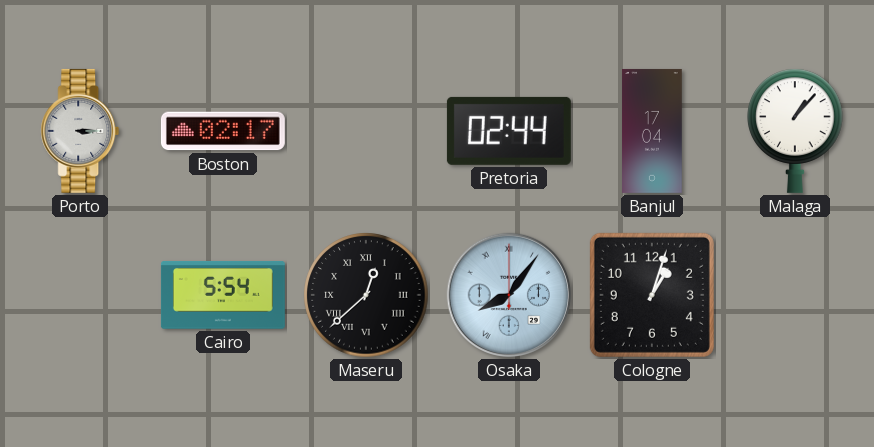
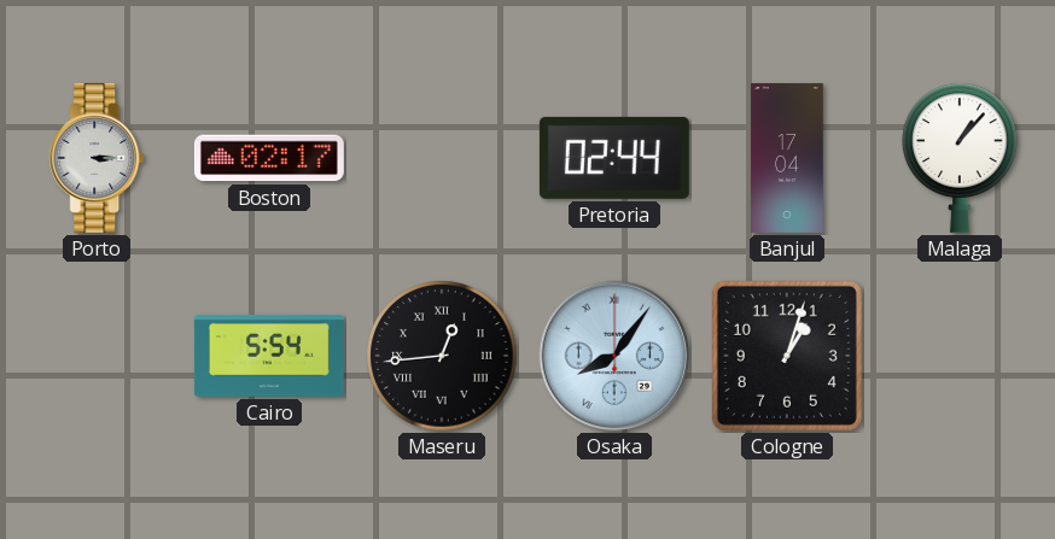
Maseru: 12:38 -> 12:44 (442, 356)
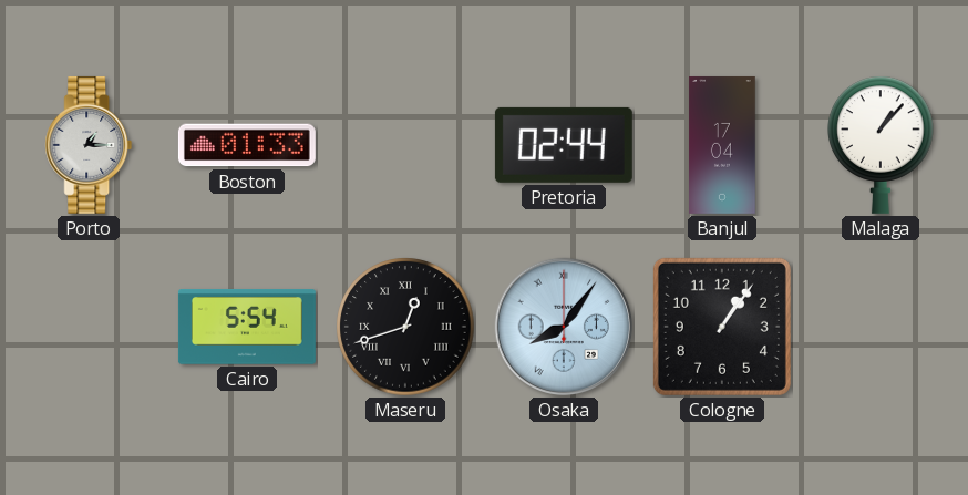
Porto: 3:15 -> 1:15 (89, 145)
Boston: 02:17 -> 01:33 (247, 145)
Maseru: 12:44 -> 12:42 (405, 327)
Cologne: 1:03 -> 1:06 (722, 327)
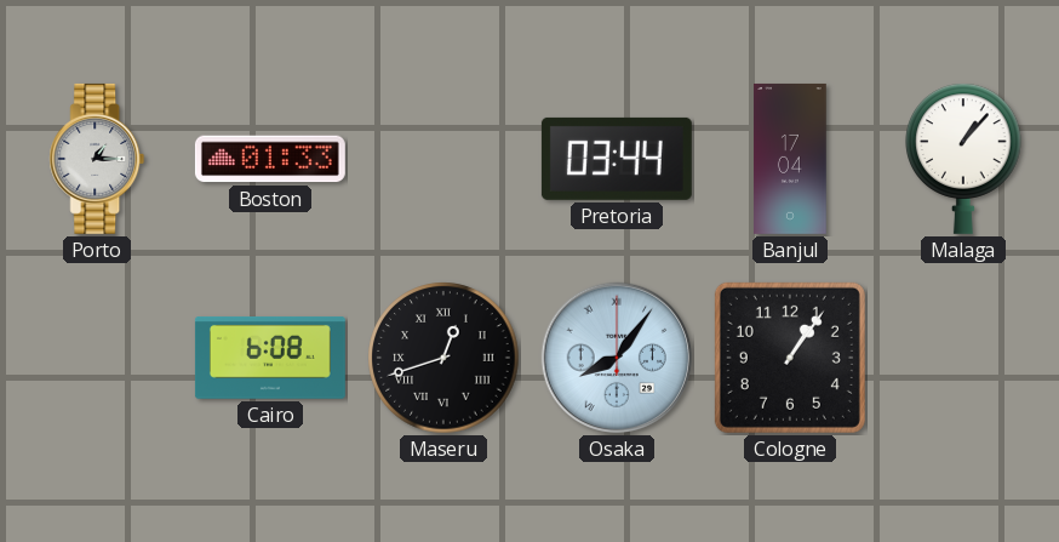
Pretoria: 02:44 -> 03:44 (617, 159)
Cairo: 5:54 -> 6:08 (270, 359)
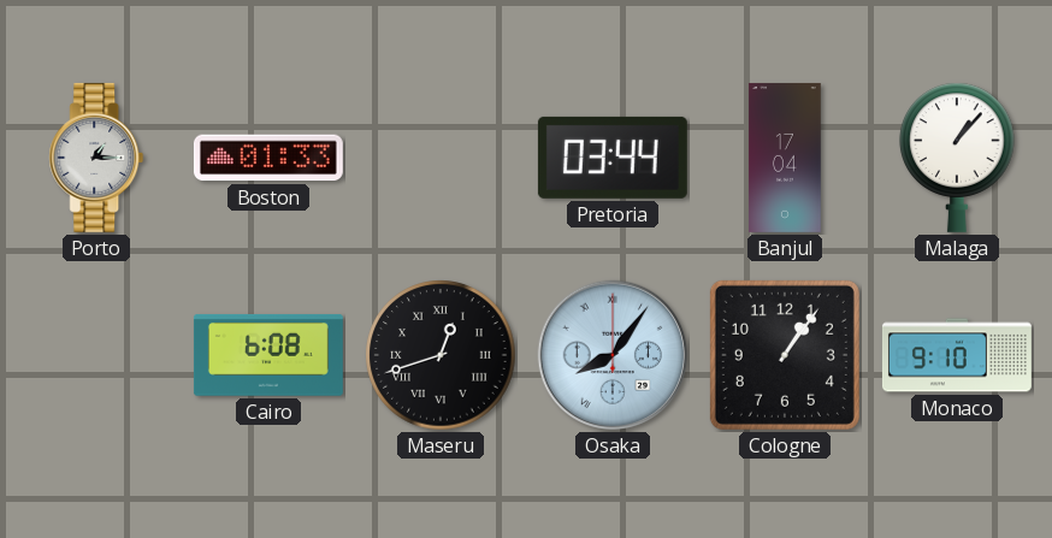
Monaco: none -> 9:10 (957, 355)
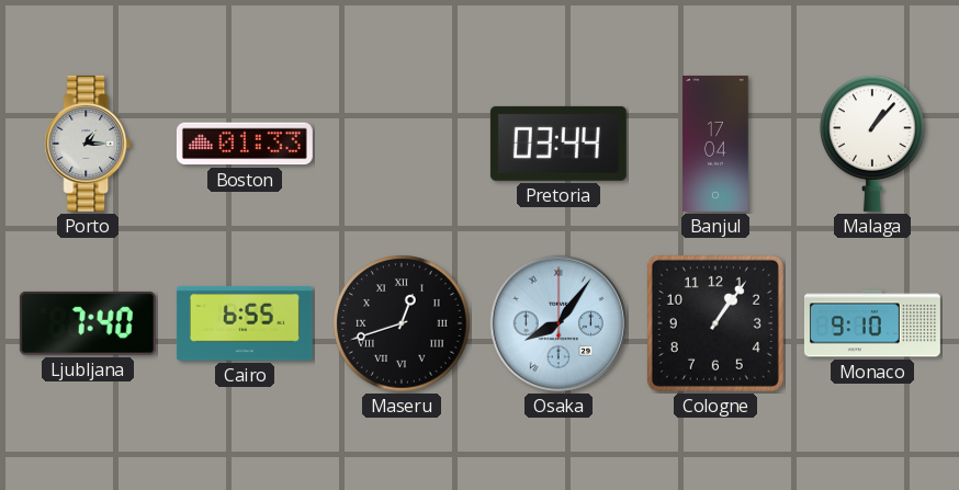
Ljubljana: none -> 7:40 (88, 323)
Cairo: 6:08 -> 6:55 (245, 324)
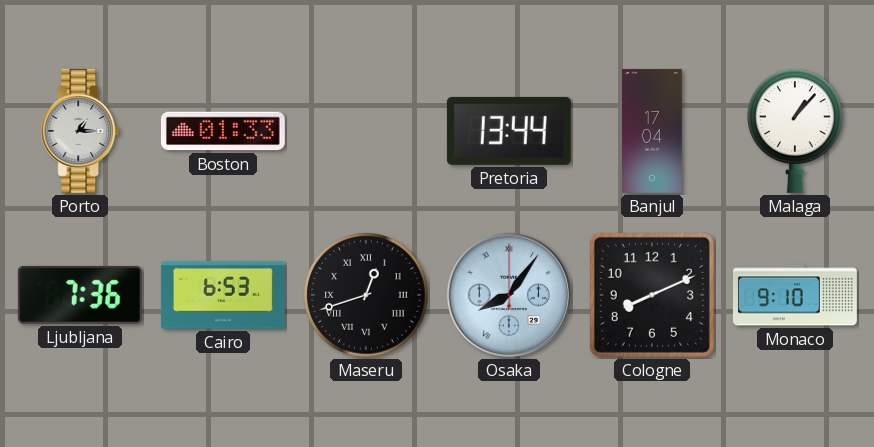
Pretoria: 03:44 -> 13:44 (509, 131)
Ljubljana: 7:40 -> 7:36 (80, 295)
Cairo: 6:55 -> 6:53 (223, 296)
Cologne: 1:06 -> 8:11 (652, 295)
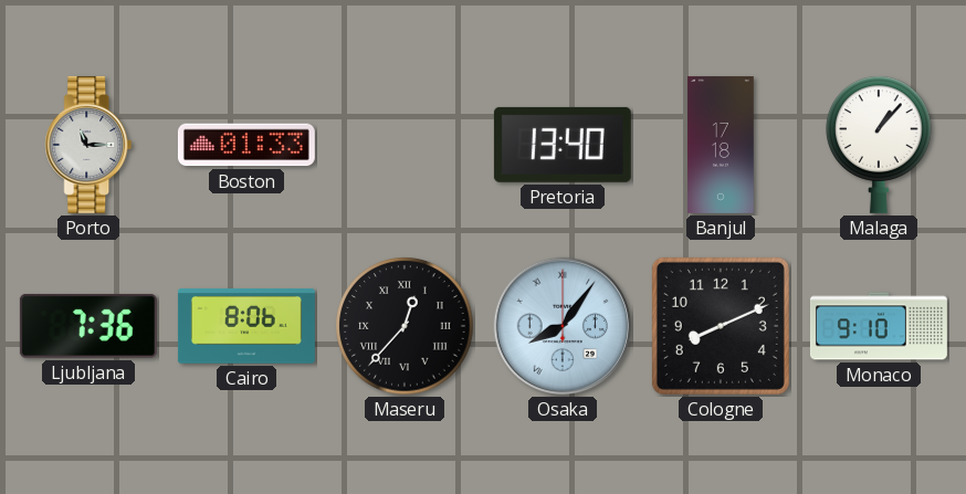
Porto: 1:15 -> 11:15 (88, 145)
Pretoria: 13:44 -> 13:40 (563, 145)
Banjul: 17:04 -> 17:18 (721, 145)
Cairo: 6:53 -> 8:06 (246, 327)
Maseru: 12:42 -> 12:37 (405, 326)
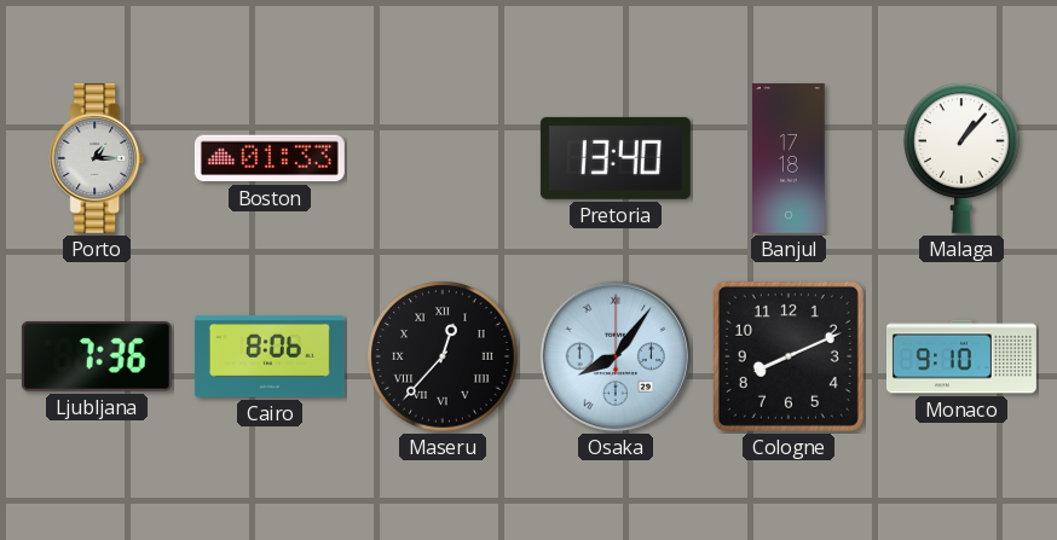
Porto: 11:15 -> 1:15 (97, 158)
